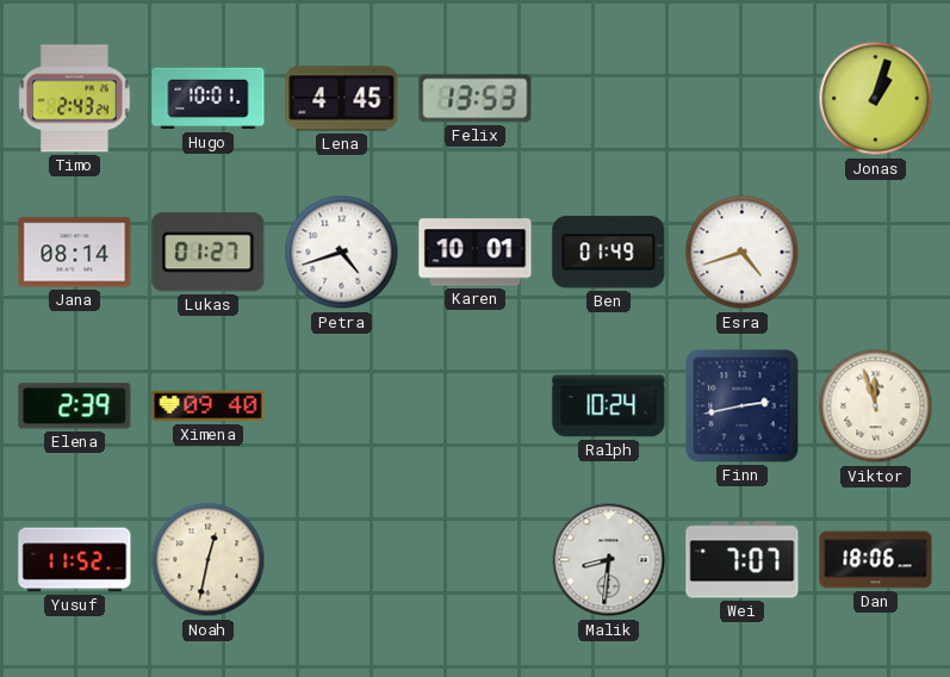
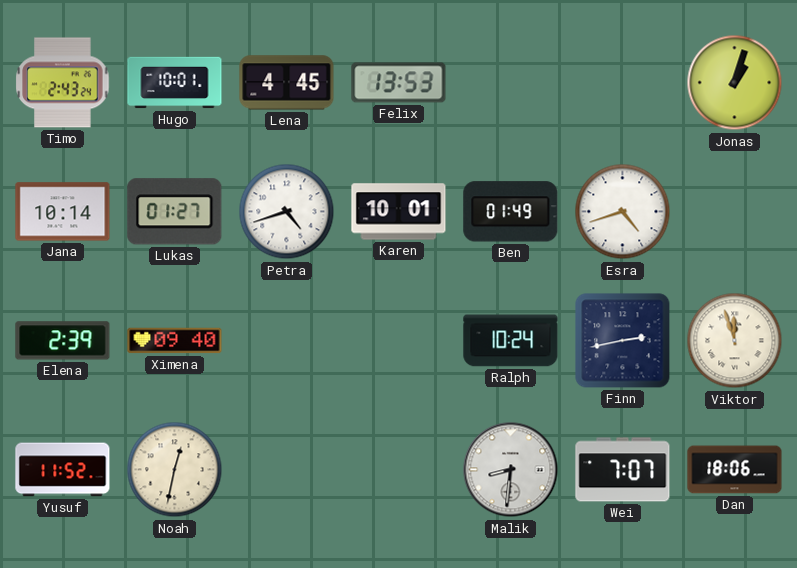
Jana: 08:14 -> 10:14 (63, 212)
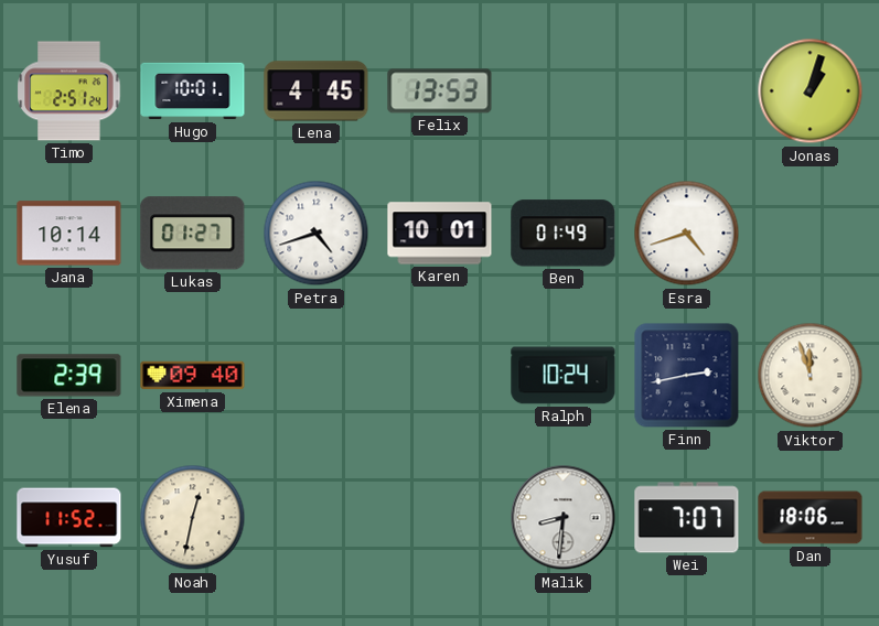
Timo: 2:43 -> 2:51 (69, 91)
